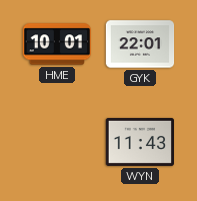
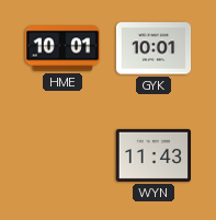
GYK: 22:01 -> 10:01 (154, 48)
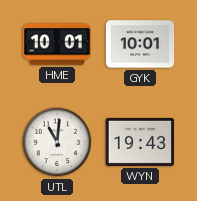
UTL: none -> 11:01 (57, 142)
WYN: 11:43 -> 19:43 (139, 142)
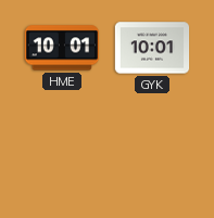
UTL: 11:01 -> none (57, 142)
WYN: 19:43 -> none (139, 142)
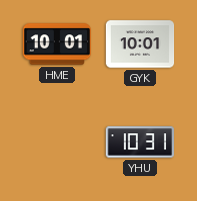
YHU: none -> 10:31 (139, 142)
